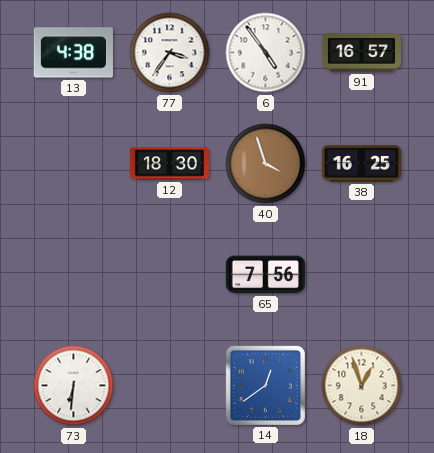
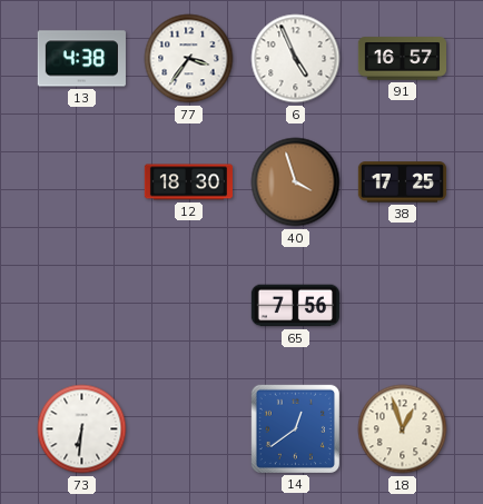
6: 4:54 -> 4:56 (296, 59)
38: 16:25 -> 17:25 (402, 182)
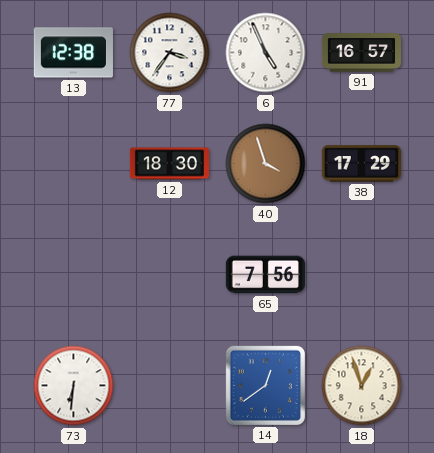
13: 4:38 -> 12:38 (73, 53)
38: 17:25 -> 17:29 (361, 164)
